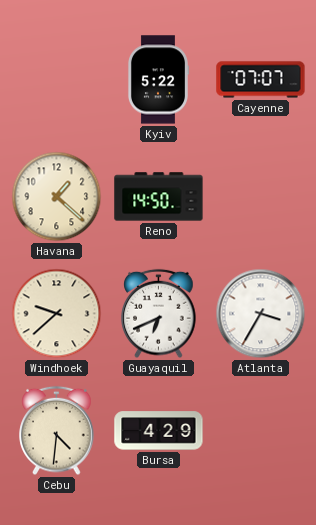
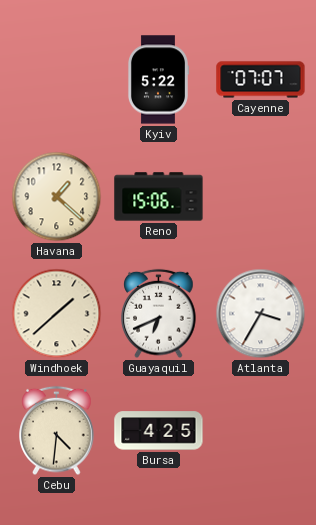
Reno: 14:50 -> 15:06 (159, 197)
Windhoek: 9:38 -> 1:38 (57, 314)
Bursa: 4:29 -> 4:25 (159, 431)
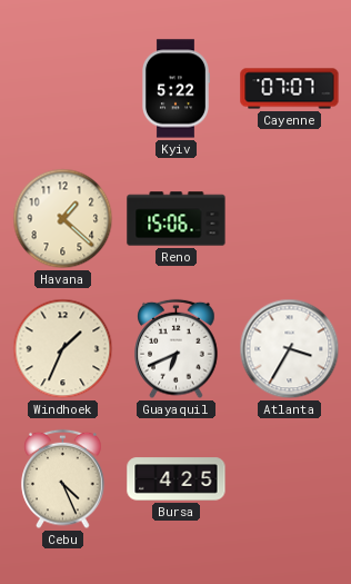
Windhoek: 1:38 -> 1:34 (63, 349)
Cebu: 4:31 -> 4:26 (63, 479)
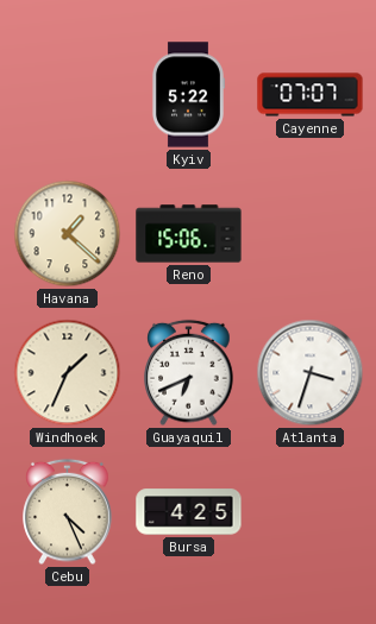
Atlanta: 3:35 -> 3:33 (311, 373)
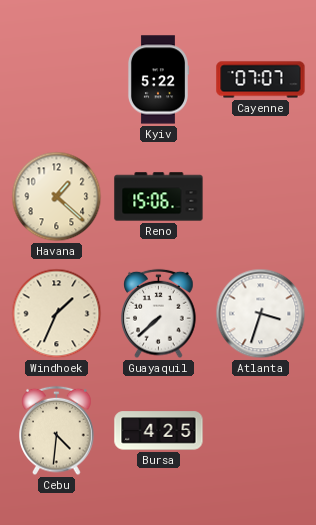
Guayaquil: 6:41 -> 7:38 (159, 314)
Cebu: 4:26 -> 4:31 (57, 431)
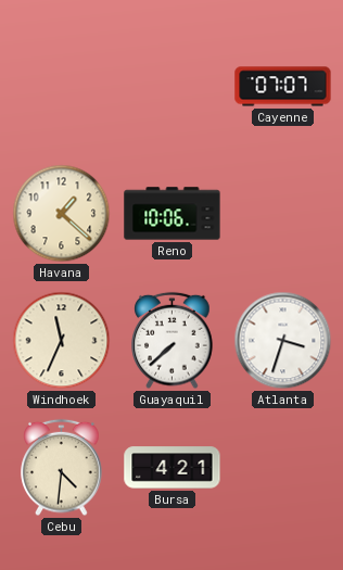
Kyiv: 5:22 -> none (157, 80)
Reno: 15:06 -> 10:06 (173, 214)
Windhoek: 1:34 -> 11:34 (62, 341)
Bursa: 4:25 -> 4:21 (173, 468)
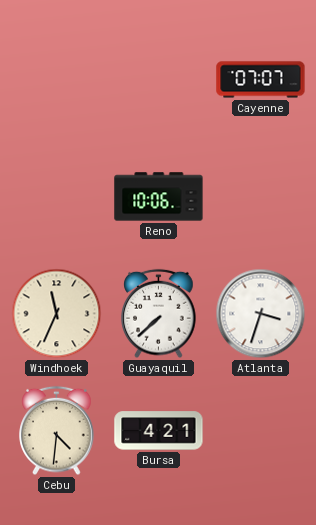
Havana: 1:22 -> none (62, 214)
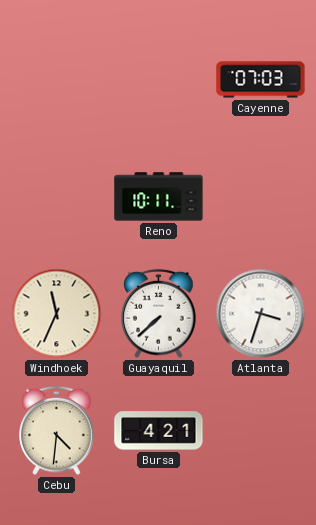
Cayenne: 07:07 -> 07:03 (261, 80)
Reno: 10:06 -> 10:11 (159, 197)
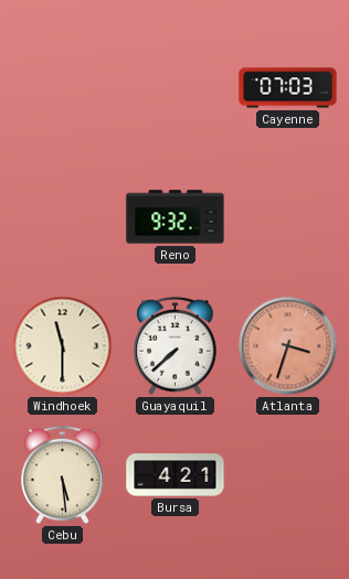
Reno: 10:11 -> 9:32 (176, 217)
Windhoek: 11:34 -> 11:30 (63, 346)
Atlanta dial: white -> salmon (288, 346)
Cebu: 4:31 -> 5:29 (63, 475)
